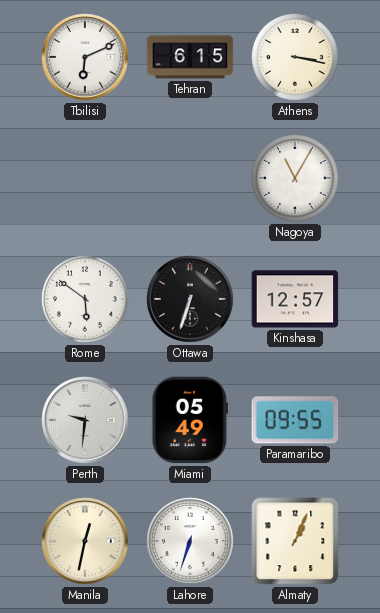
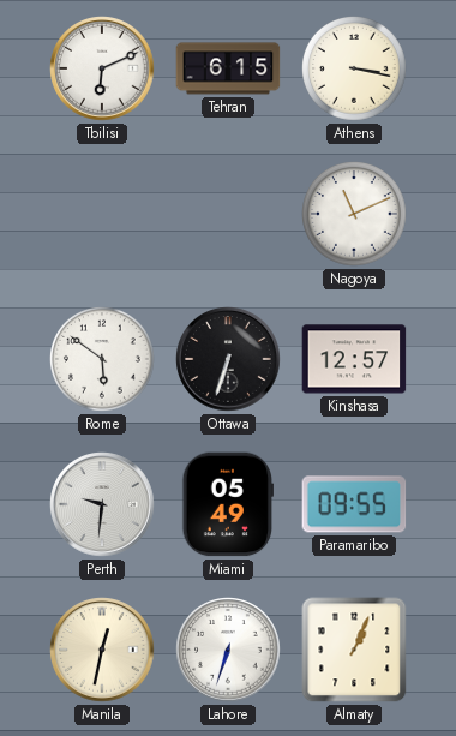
Nagoya: 11:05 -> 11:11 (355, 215)
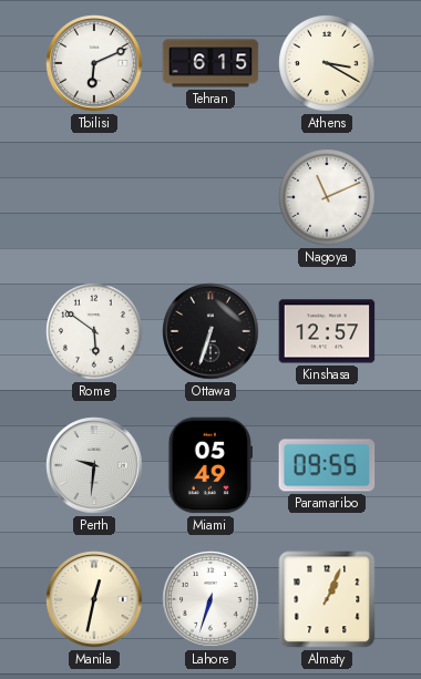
Athens: 3:17 -> 3:20 (328, 64)
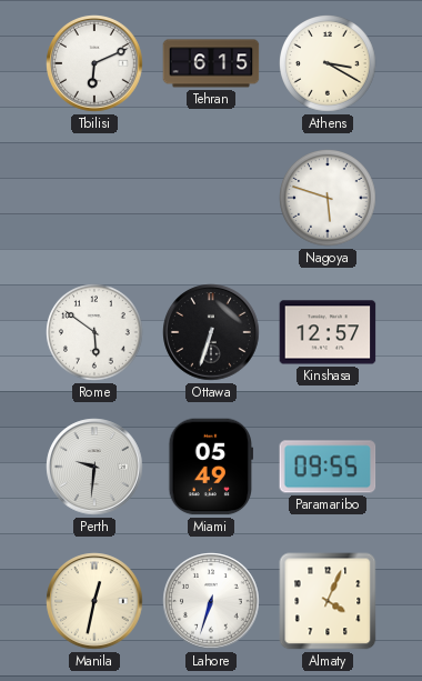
Nagoya: 11:11 -> 5:48 (329, 199)
Almaty: 1:04 -> 4:04 (328, 601)
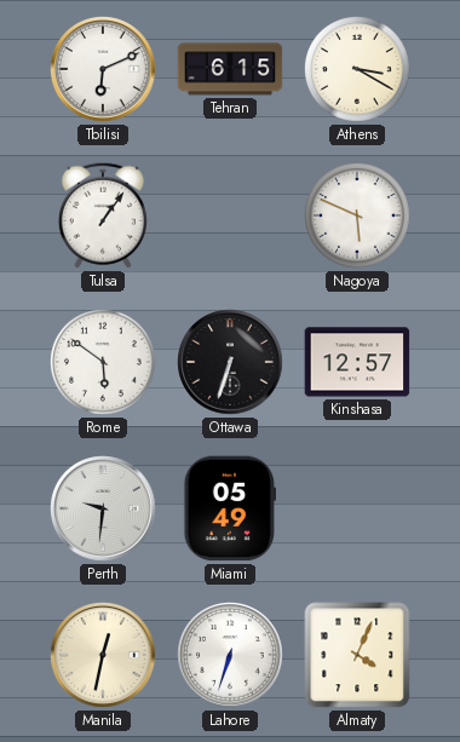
Tulsa: none -> 1:06 (103, 215)
Nagoya: 5:48 -> 5:49 (358, 217)
Paramaribo: 09:55 -> none (328, 467)
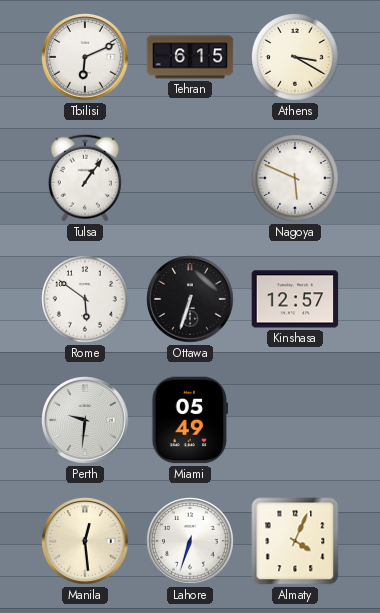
Manila: 12:32 -> 12:29 (85, 541)
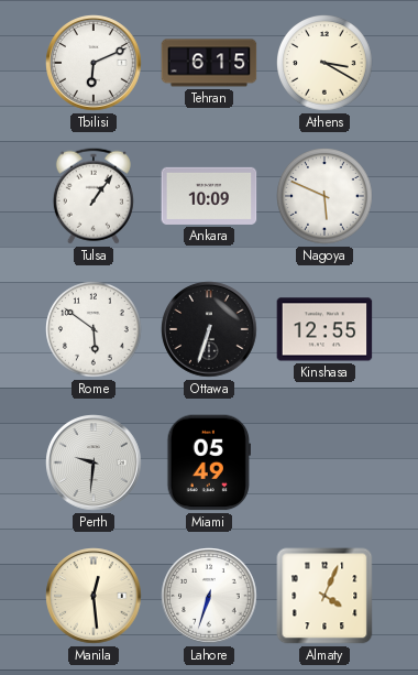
Ankara: none -> 10:09 (209, 196)
Kinshasa: 12:57 -> 12:55 (324, 329)
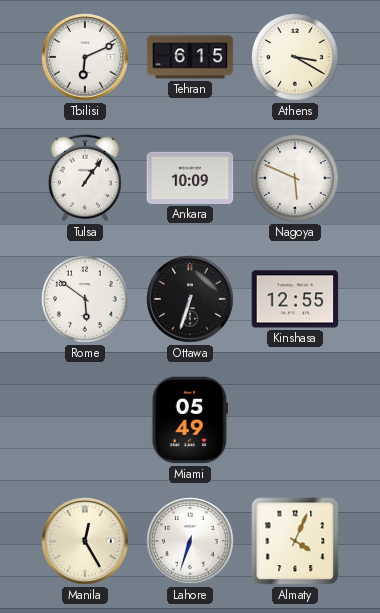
Perth: 9:31 -> none (94, 462)
Manila: 12:29 -> 12:25 (85, 541)
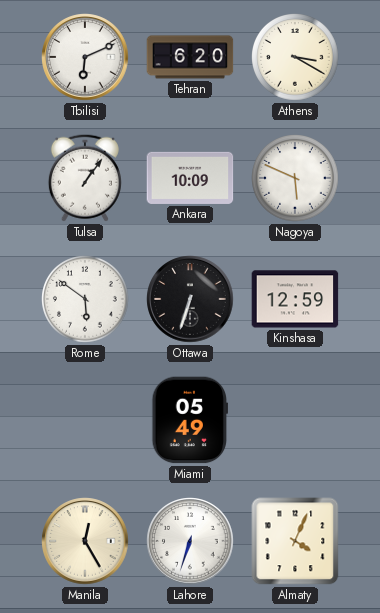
Tehran: 6:15 -> 6:20 (190, 57)
Kinshasa: 12:55 -> 12:59 (295, 299)
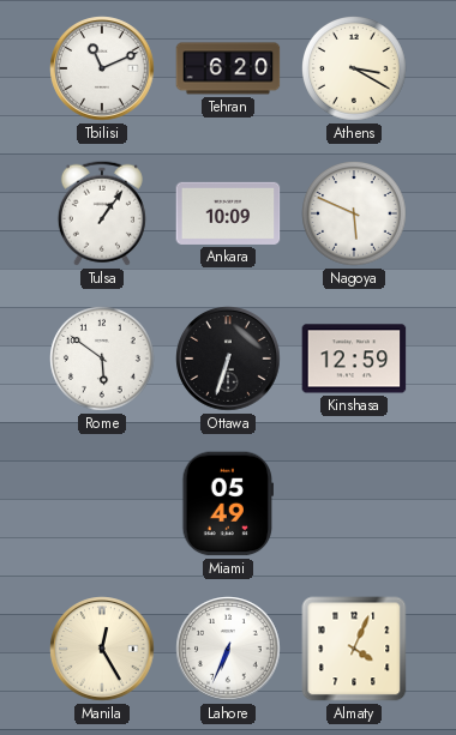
Tbilisi: 6:11 -> 11:11 (102, 68)
Lahore: 6:33 -> 6:34 (228, 649)
